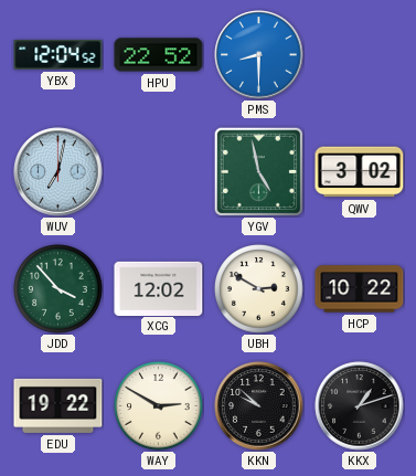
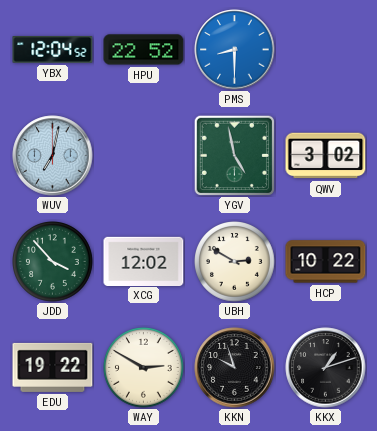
KKN: 9:52 -> 9:57 (235, 368)
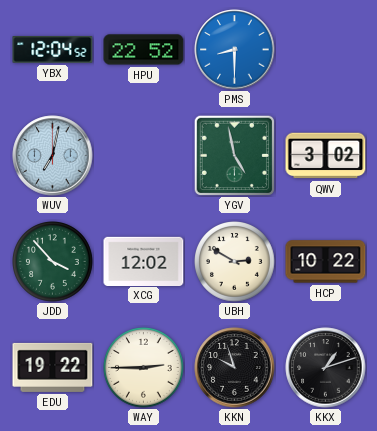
WAY: 2:50 -> 2:45 (144, 368)
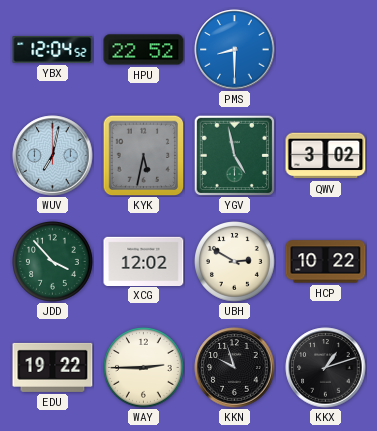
KYK: none -> 5:32 (143, 155)
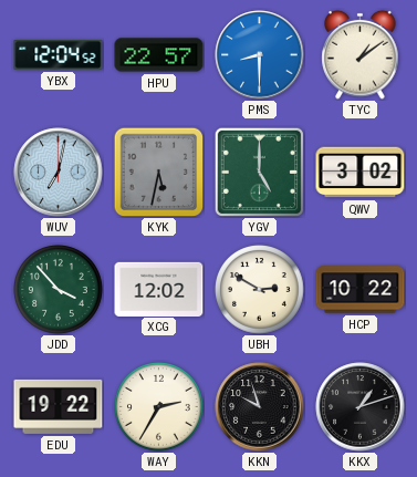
HPU: 22:52 -> 22:57 (159, 55)
TYC: none -> 1:09 (361, 54)
YGV: 4:58 -> 5:00 (259, 172)
WAY: 2:45 -> 2:35 (159, 407)
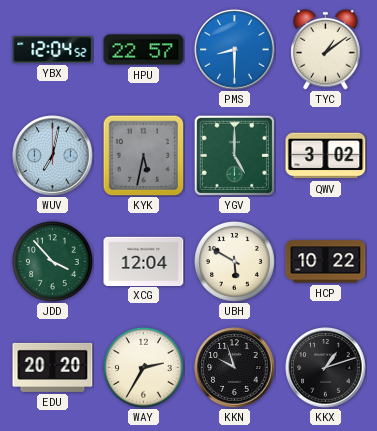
XCG: 12:02 -> 12:04 (144, 261)
UBH: 2:50 -> 5:50 (235, 262)
EDU: 19:22 -> 20:20 (53, 367)
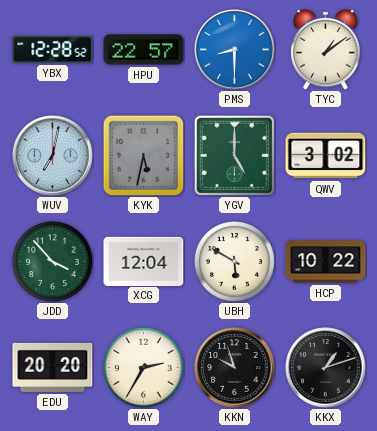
YBX: 12:04 -> 12:28 (53, 50)
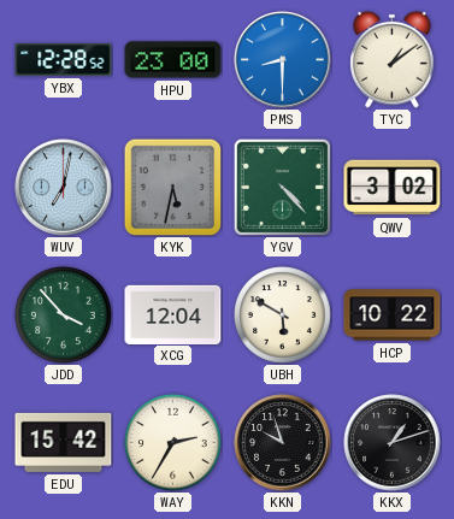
HPU: 22:57 -> 23:00 (173, 60)
YGV: 5:00 -> 4:23 (282, 187)
EDU: 20:20 -> 15:42 (64, 442)
